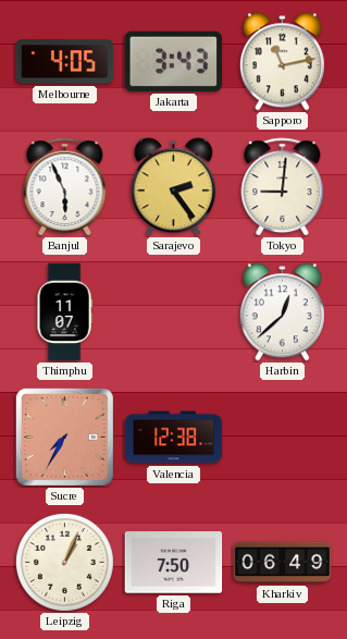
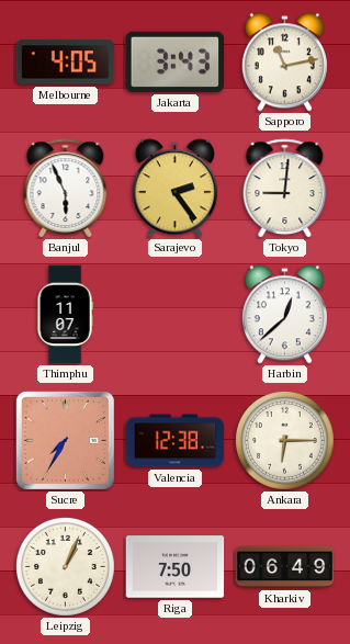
Ankara: none -> 6:15 (284, 440)
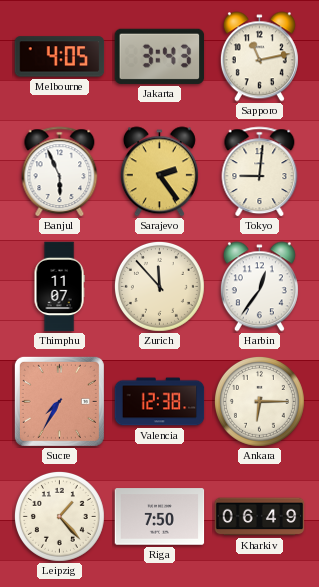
Zurich: none -> 11:53 (159, 286)
Harbin: 12:38 -> 12:36 (259, 287)
Leipzig: 1:04 -> 1:23 (59, 516)
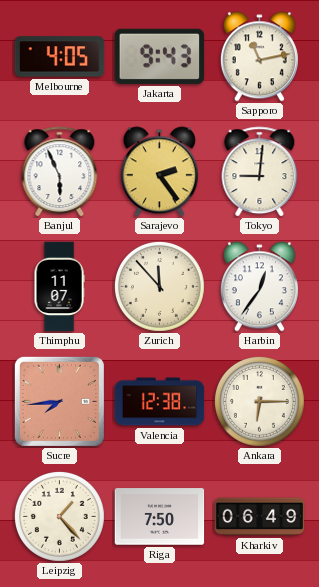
Jakarta: 3:43 -> 9:43 (160, 56)
Sucre: 7:35 -> 7:44 (59, 401)
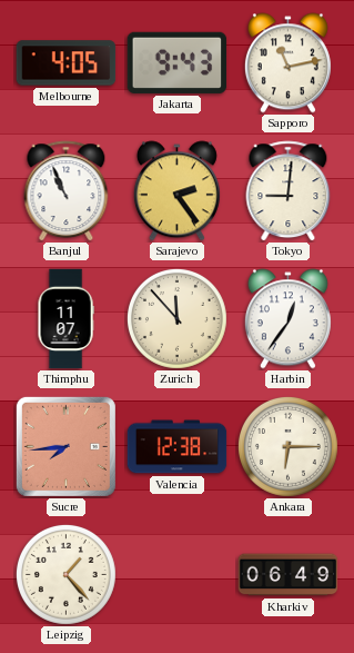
Banjul: 5:56 -> 10:56 (67, 191)
Riga: 7:50 -> none (160, 517)
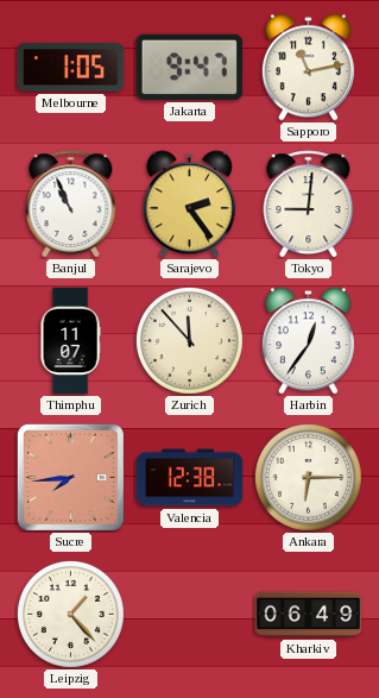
Melbourne: 4:05 -> 1:05 (71, 68)
Jakarta: 9:43 -> 9:47 (190, 67)
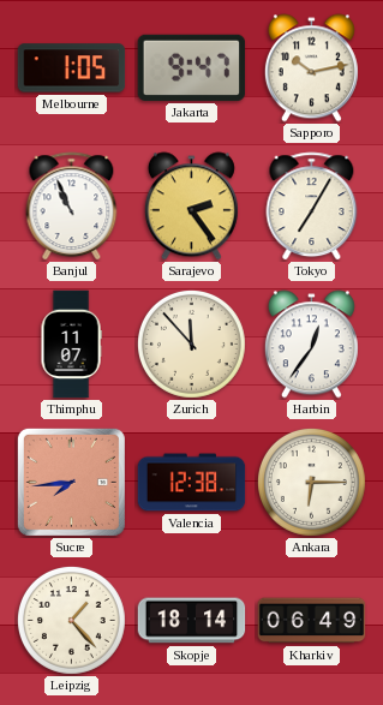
Sapporo: 11:13 -> 10:13 (311, 68)
Tokyo: 9:01 -> 7:05 (312, 207)
Skopje: none -> 18:14 (192, 621)
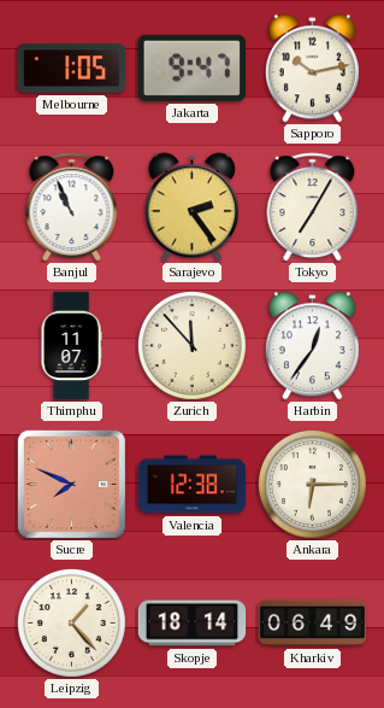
Sucre: 7:44 -> 7:49 (71, 484)
